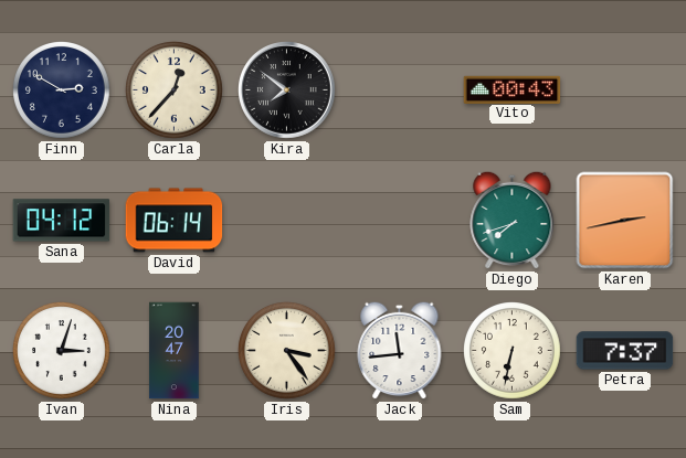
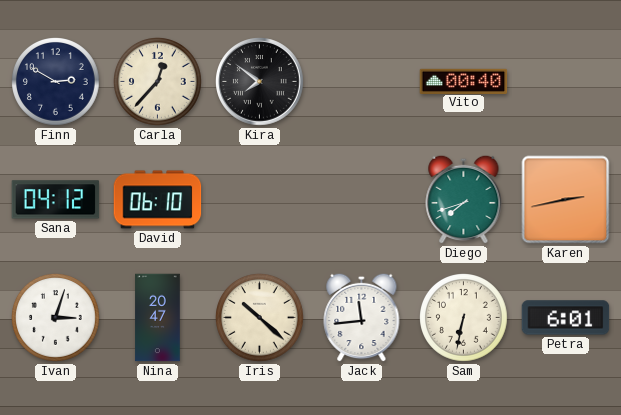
Vito: 00:43 -> 00:40 (464, 81)
David: 06:14 -> 06:10 (158, 200)
Iris: 3:24 -> 10:22 (260, 318)
Petra: 7:37 -> 6:01 (566, 318)
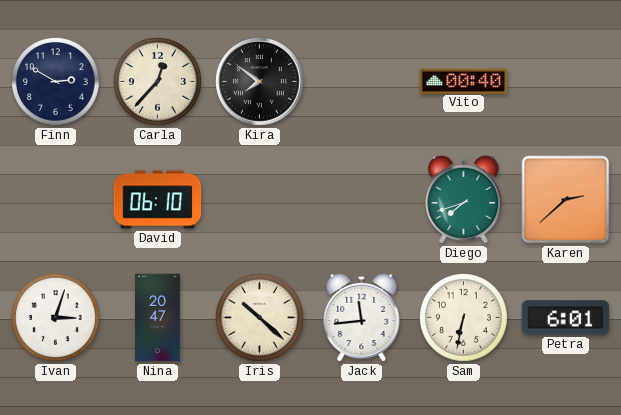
Sana: 04:12 -> none (56, 200)
Karen: 2:43 -> 2:38 (566, 200)
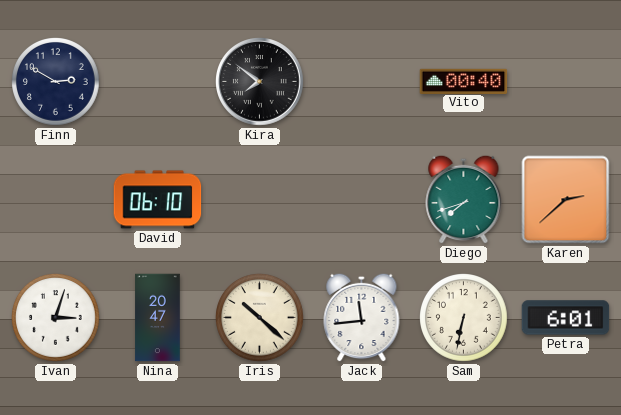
Carla: 12:37 -> none (158, 82)
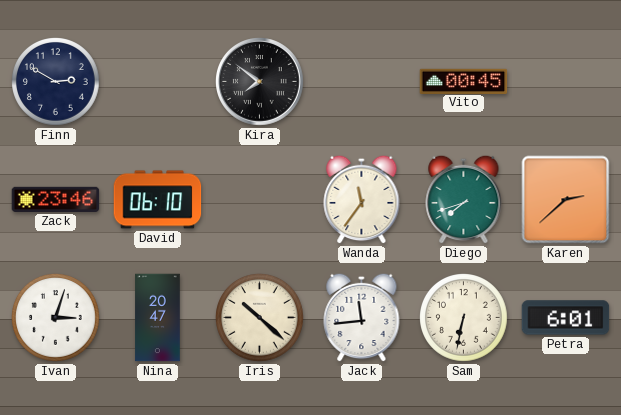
Vito: 00:40 -> 00:45 (464, 81)
Zack: none -> 23:46 (56, 199)
Wanda: none -> 11:36 (362, 199)
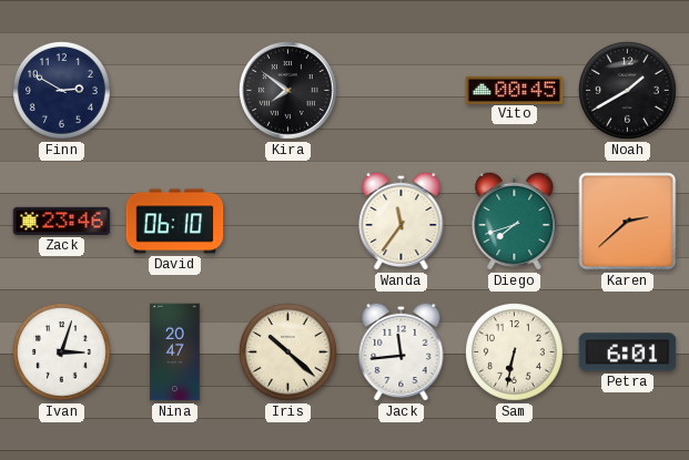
Noah: none -> 1:40 (628, 91)
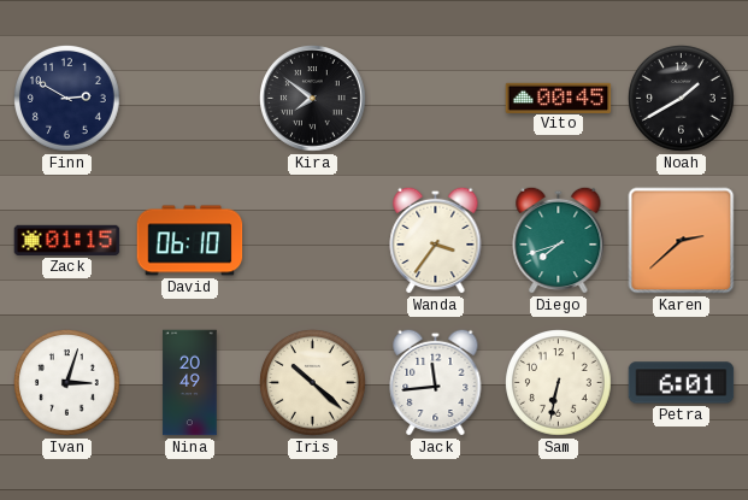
Zack: 23:46 -> 01:15 (67, 240)
Wanda: 11:36 -> 3:36 (436, 240)
Nina: 20:47 -> 20:49 (190, 383)
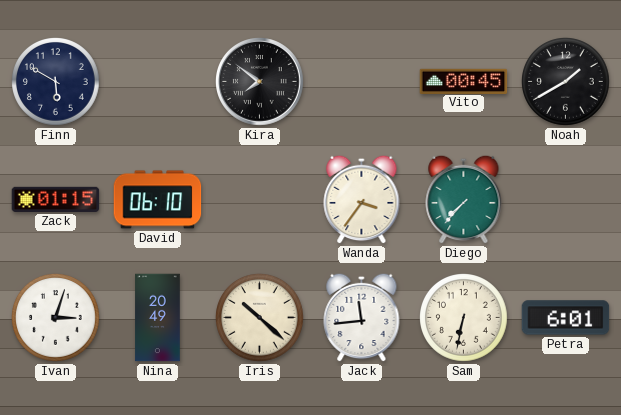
Finn: 2:50 -> 5:50 (56, 82)
Diego: 7:42 -> 7:37 (464, 199)
Karen: 2:38 -> none (682, 241)
